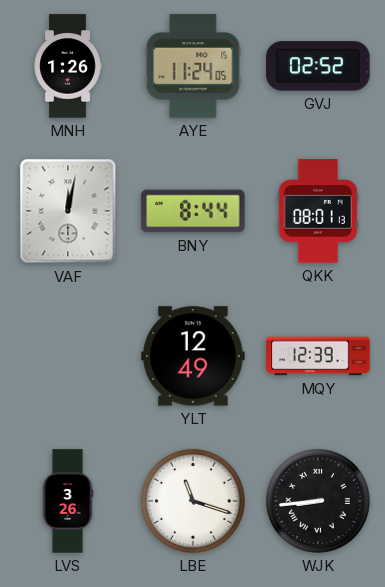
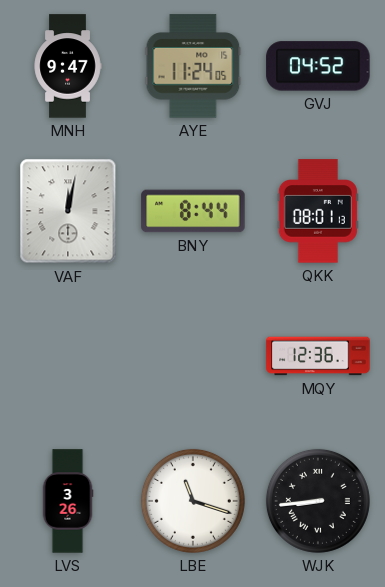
MNH: 1:26 -> 9:47 (68, 66)
GVJ: 02:52 -> 04:52 (318, 66)
YLT: 12:49 -> none (193, 356)
MQY: 12:39 -> 12:36 (318, 356)
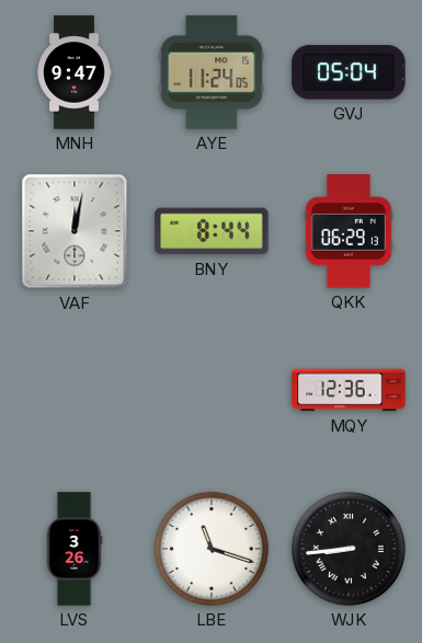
GVJ: 04:52 -> 05:04 (349, 72)
QKK: 08:01 -> 06:29 (349, 231)
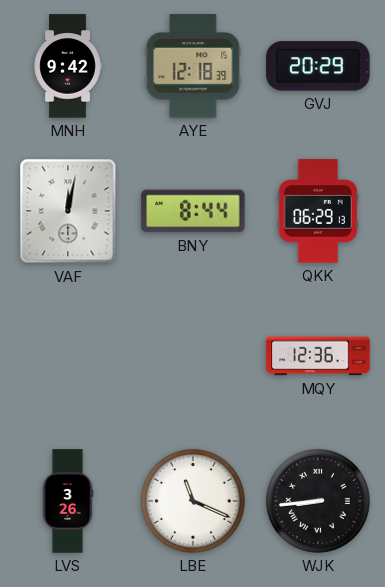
MNH: 9:47 -> 9:42 (68, 66)
AYE: 11:24 -> 12:18 (193, 66)
GVJ: 05:04 -> 20:29 (318, 66)
LBE: 11:18 -> 11:19 (193, 501)
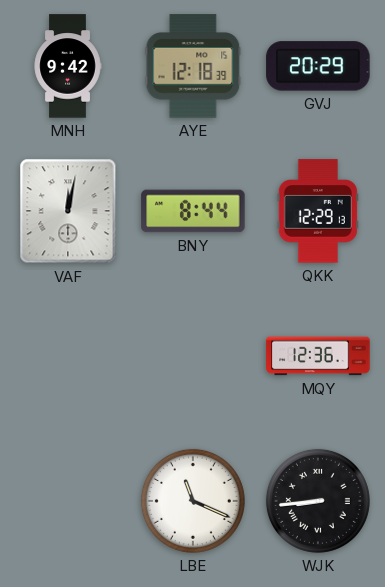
QKK: 06:29 -> 12:29 (318, 211)
LVS: 3:26 -> none (68, 501)
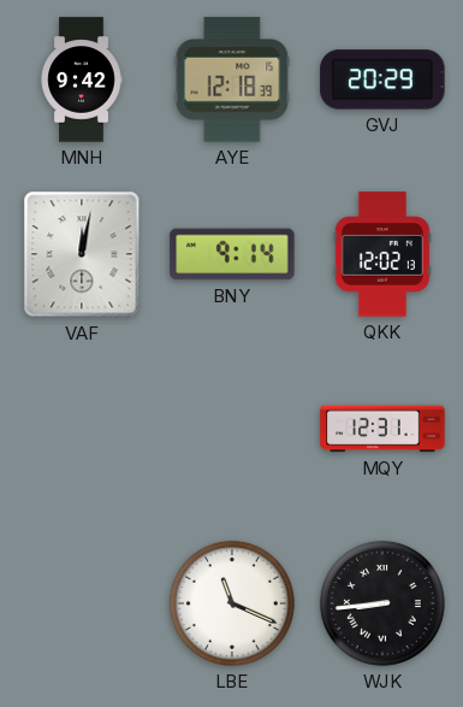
BNY: 8:44 -> 9:14 (232, 254)
QKK: 12:29 -> 12:02 (382, 254)
MQY: 12:36 -> 12:31 (382, 429)
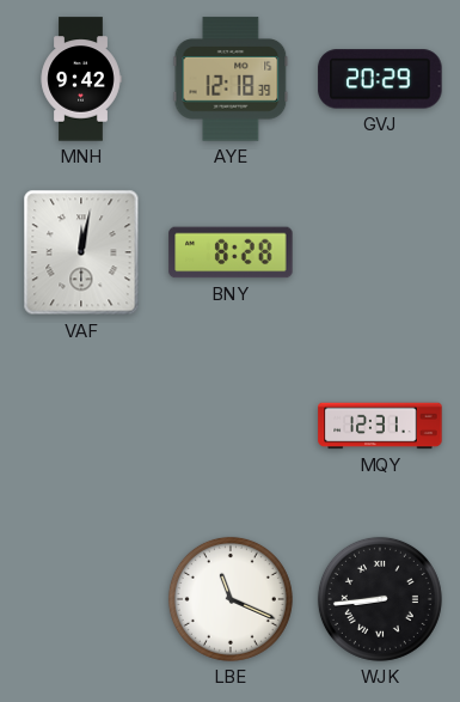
BNY: 9:14 -> 8:28 (231, 252)
QKK: 12:02 -> none (382, 254)
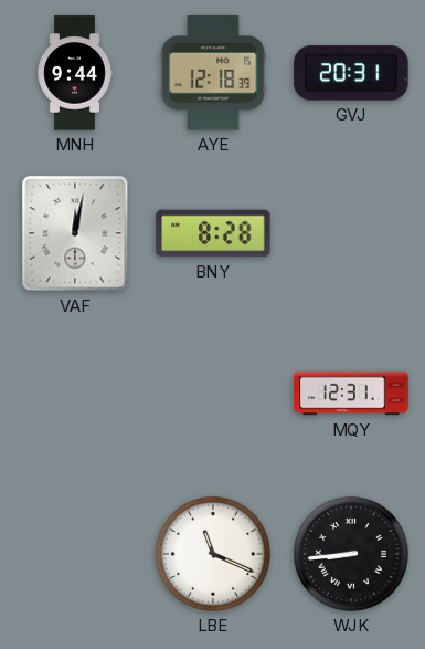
MNH: 9:42 -> 9:44 (75, 73)
GVJ: 20:29 -> 20:31 (351, 73)
